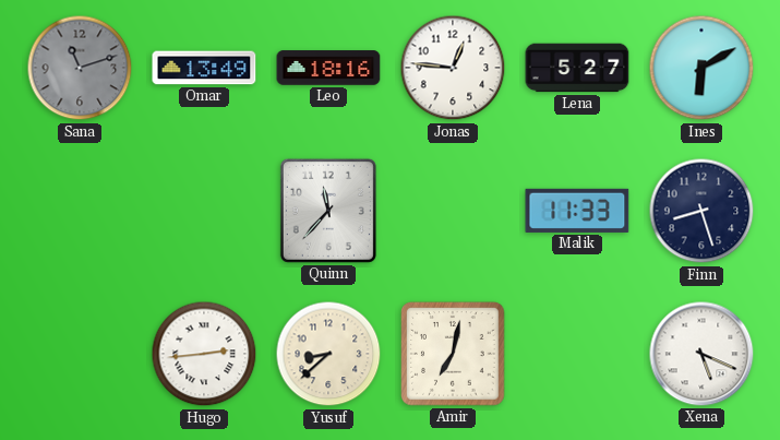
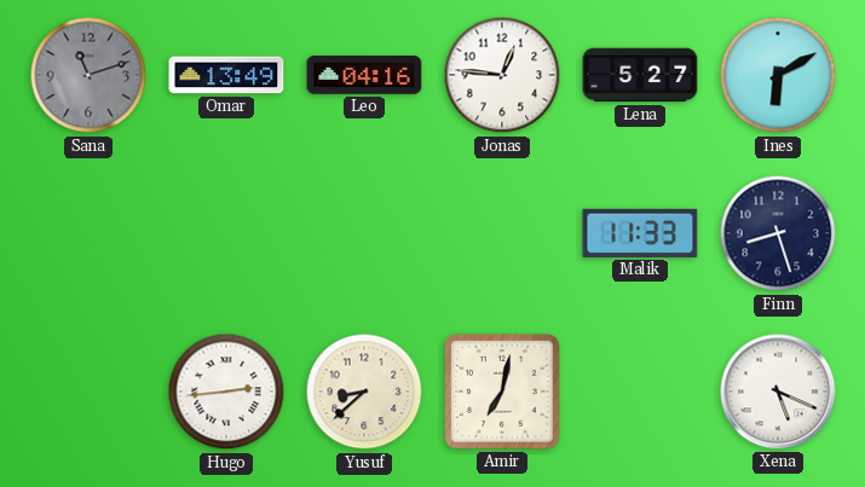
Leo: 18:16 -> 04:16 (364, 75)
Quinn: 11:37 -> none (328, 211)
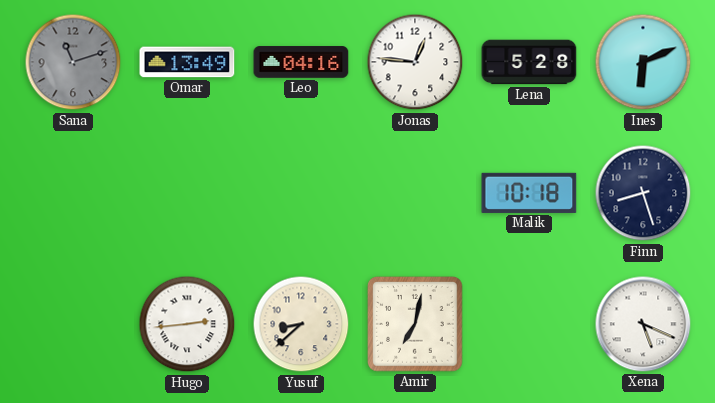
Lena: 5:27 -> 5:28 (529, 62)
Ines: 6:10 -> 6:11 (643, 62)
Malik: 11:33 -> 10:18 (529, 193)
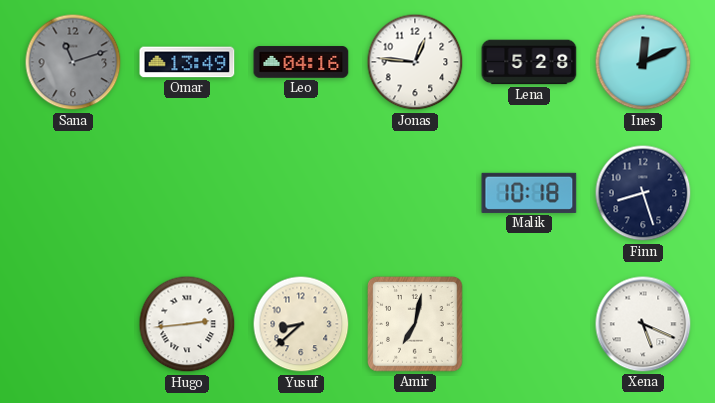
Ines: 6:11 -> 12:11 (643, 62)
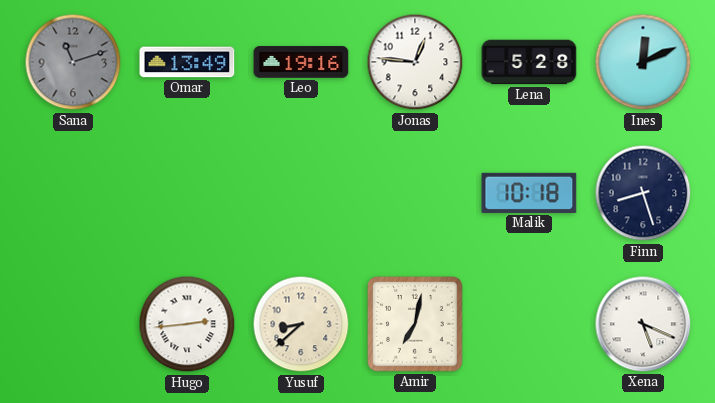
Leo: 04:16 -> 19:16 (301, 62)
